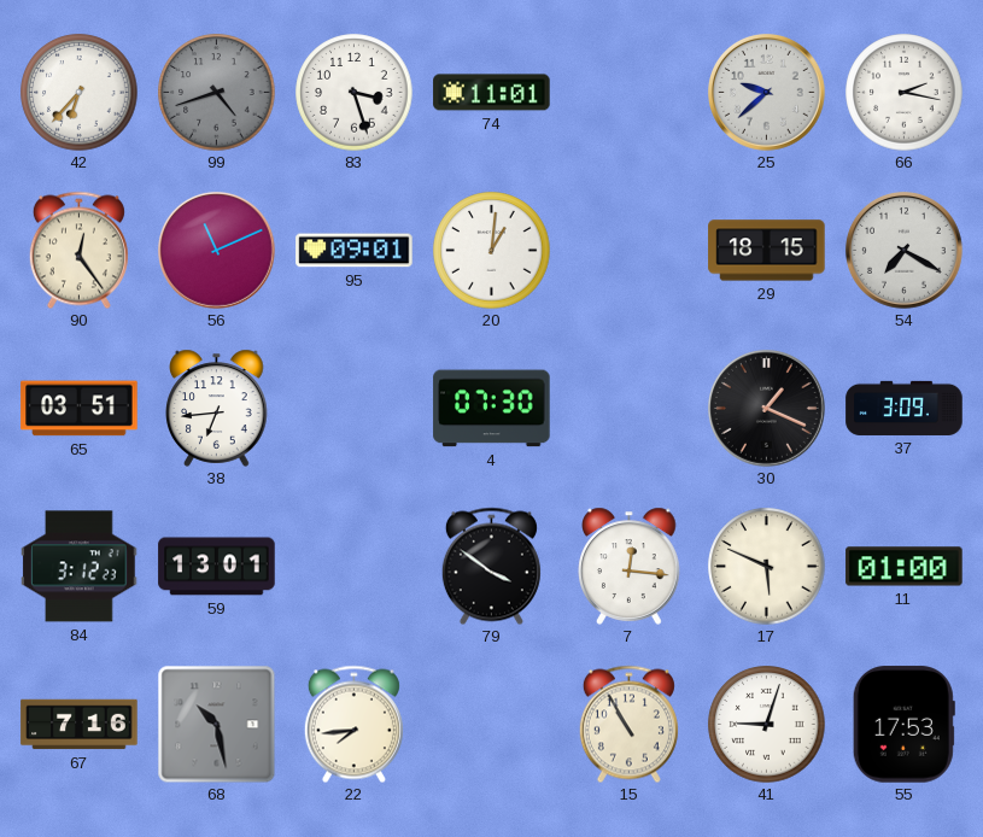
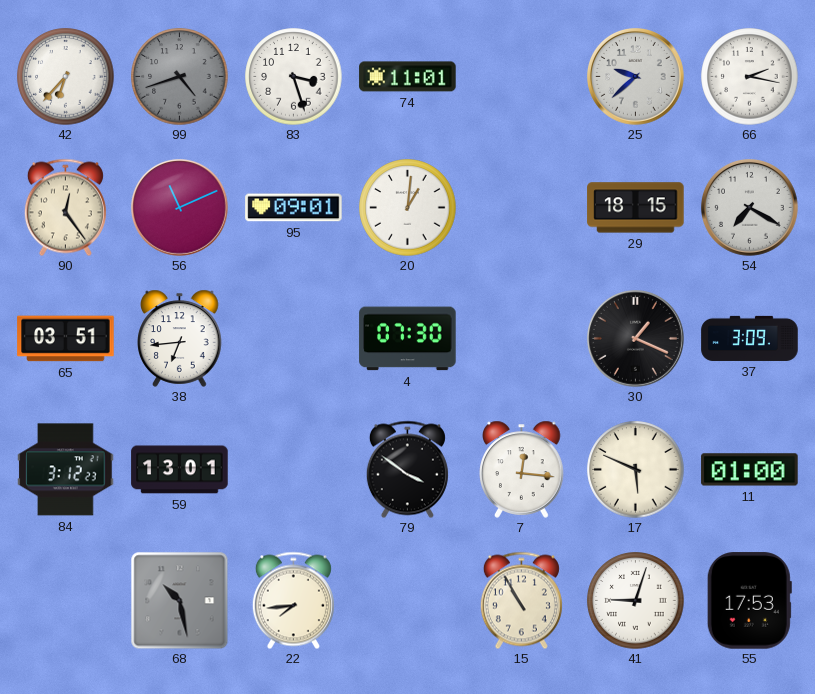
67: 7:16 -> none (80, 725)
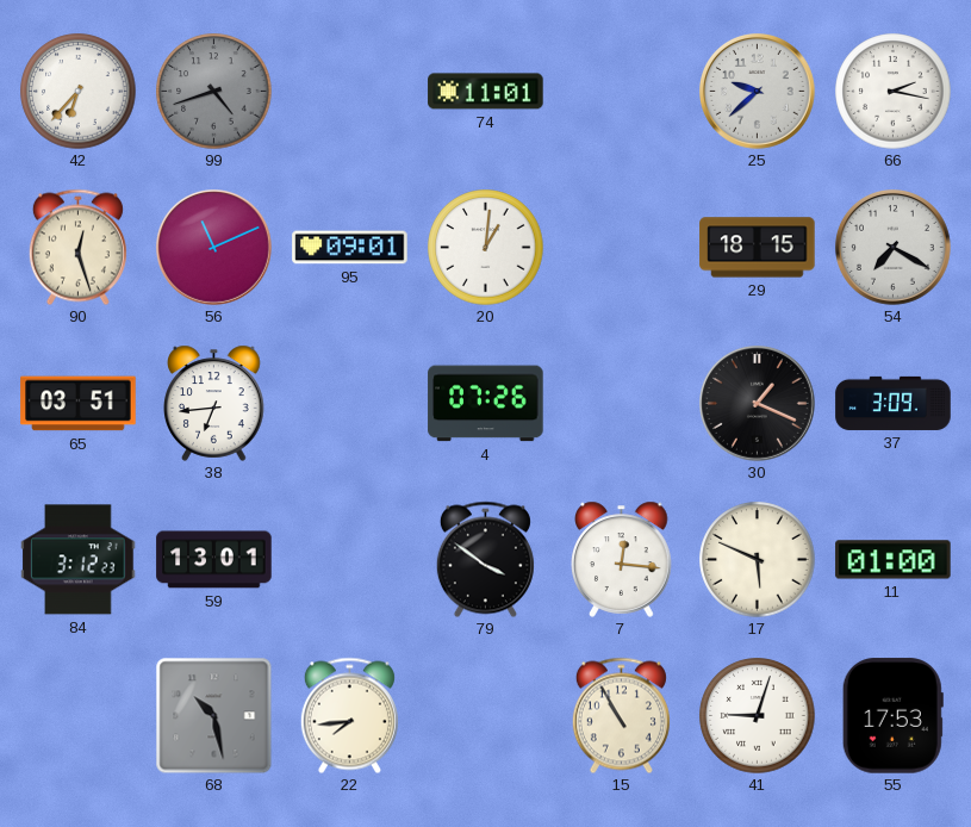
83: 3:27 -> none (294, 77)
90: 12:24 -> 12:27 (77, 247)
4: 07:30 -> 07:26 (486, 404)
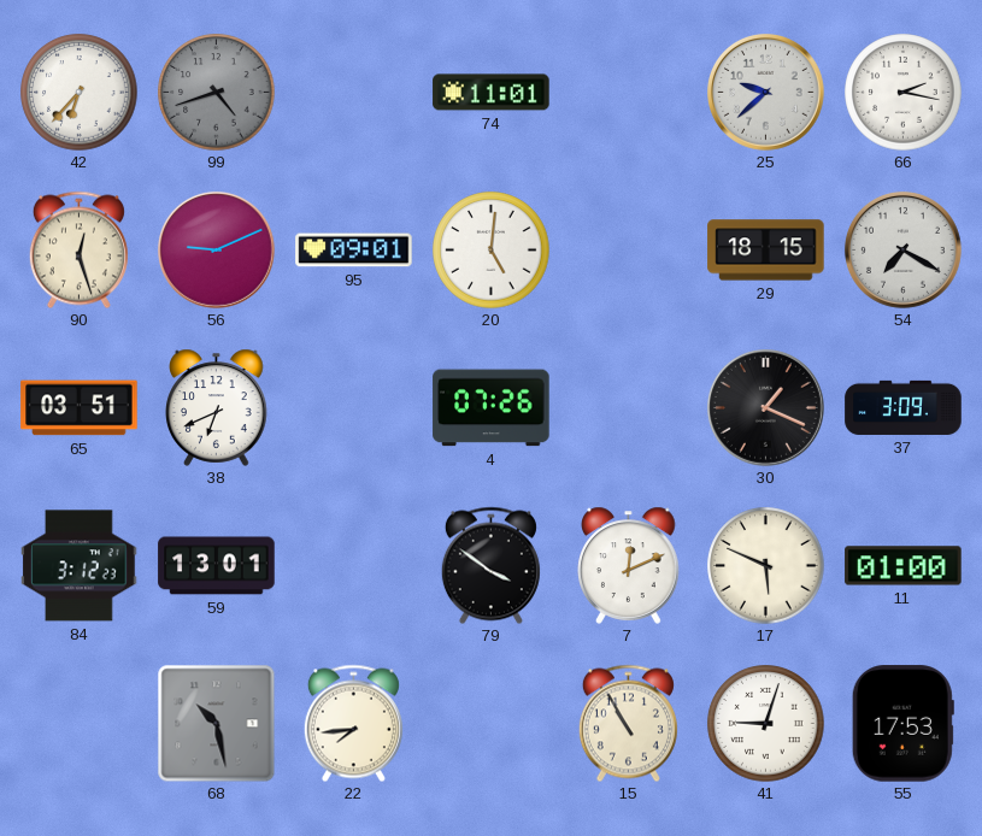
56: 11:11 -> 9:11 (217, 251)
20: 1:01 -> 5:01 (492, 251)
38: 6:44 -> 6:41 (217, 407)
7: 12:16 -> 12:11 (629, 565)
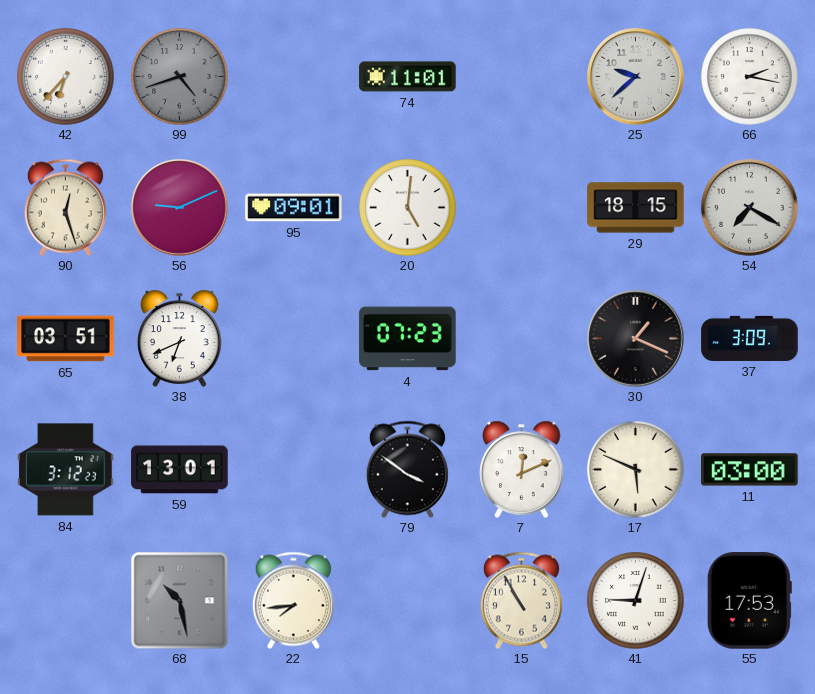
4: 07:26 -> 07:23 (408, 339)
11: 01:00 -> 03:00 (750, 470)
